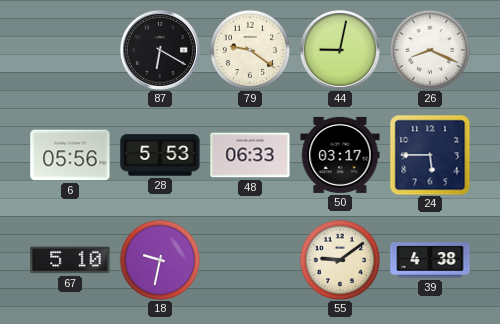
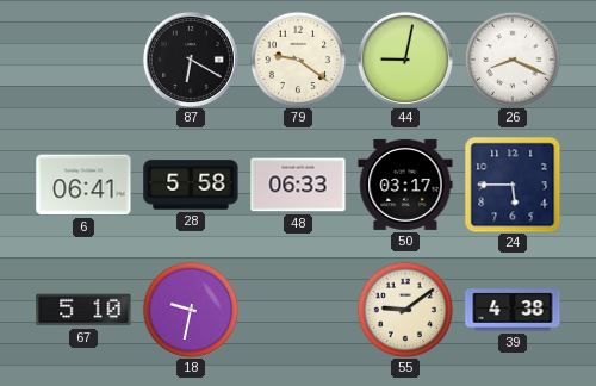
6: 05:56 -> 06:41 (83, 185)
28: 5:53 -> 5:58 (191, 185)
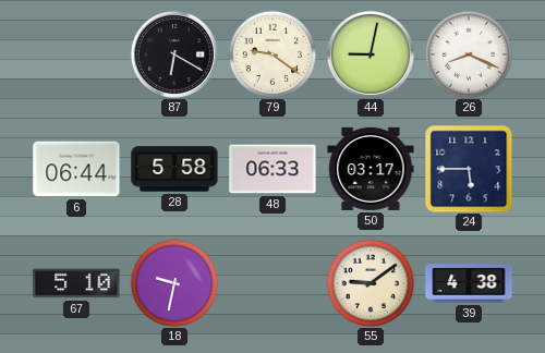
6: 06:41 -> 06:44 (76, 169)
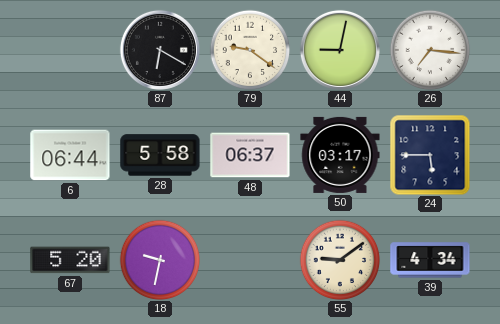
26: 8:19 -> 7:16 (430, 50)
48: 06:33 -> 06:37 (250, 155)
67: 5:10 -> 5:20 (70, 260)
39: 4:38 -> 4:34 (430, 260)
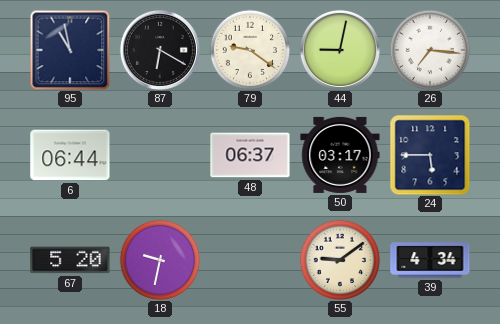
95: none -> 10:58 (70, 50)
28: 5:58 -> none (160, 155)
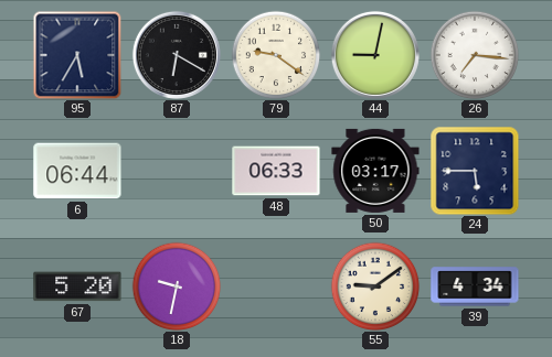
95: 10:58 -> 5:35 (77, 55)
48: 06:37 -> 06:33 (276, 171)
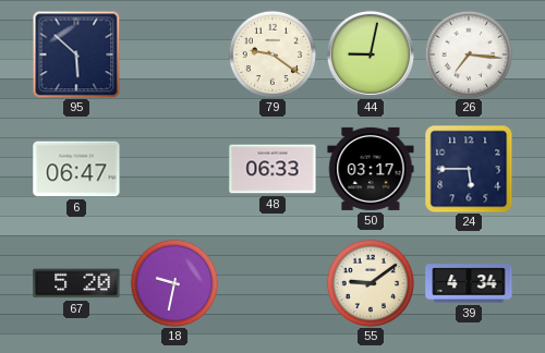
95: 5:35 -> 5:52 (76, 54)
87: 6:20 -> none (177, 55)
6: 06:44 -> 06:47 (76, 169)
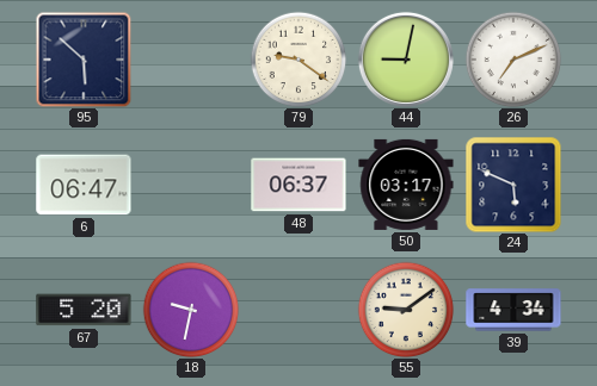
26: 7:16 -> 7:11 (513, 60)
48: 06:33 -> 06:37 (298, 185)
24: 5:45 -> 5:49 (513, 185)
